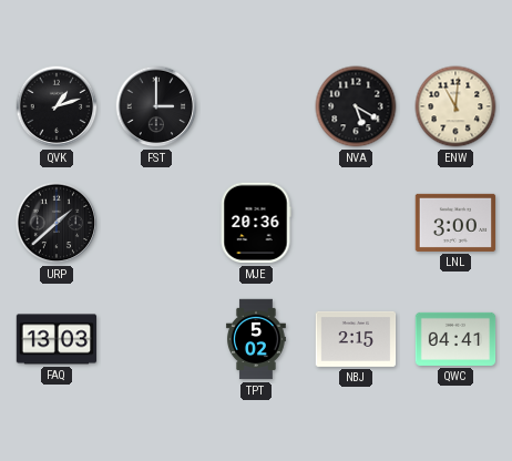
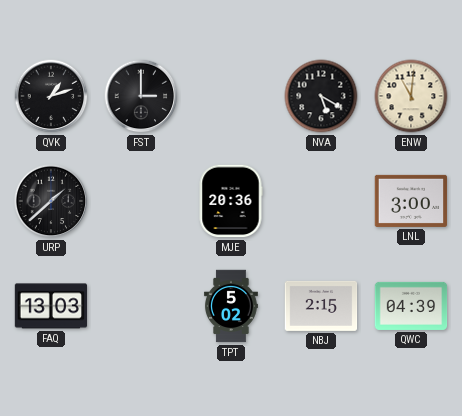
QWC: 04:41 -> 04:39 (411, 306)
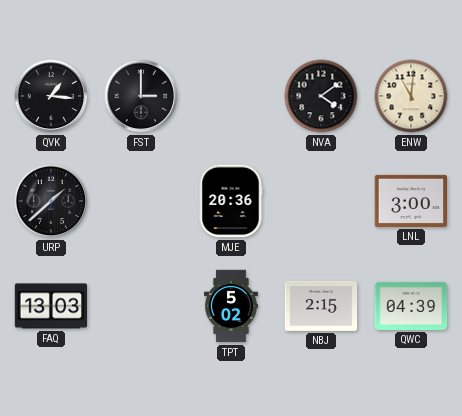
QVK: 1:12 -> 1:16 (51, 96)
NVA: 5:20 -> 4:09 (321, 96)
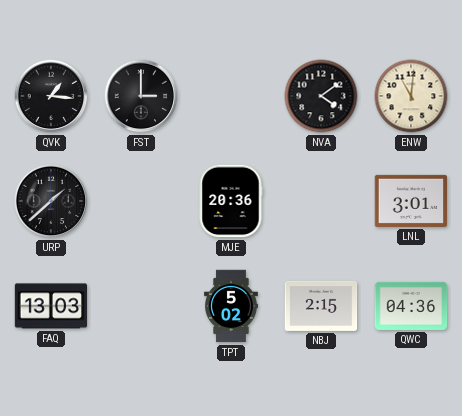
LNL: 3:00 -> 3:01 (411, 201)
QWC: 04:39 -> 04:36 (411, 306)
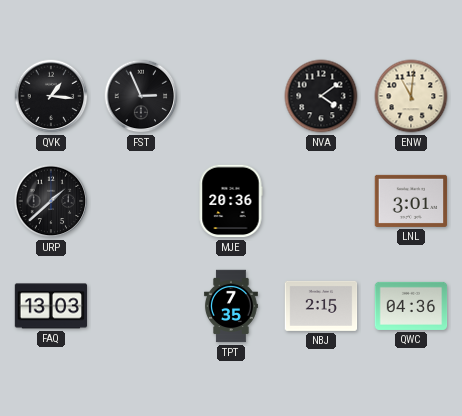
FST: 3:00 -> 2:56 (141, 96)
TPT: 5:02 -> 7:35 (231, 306)
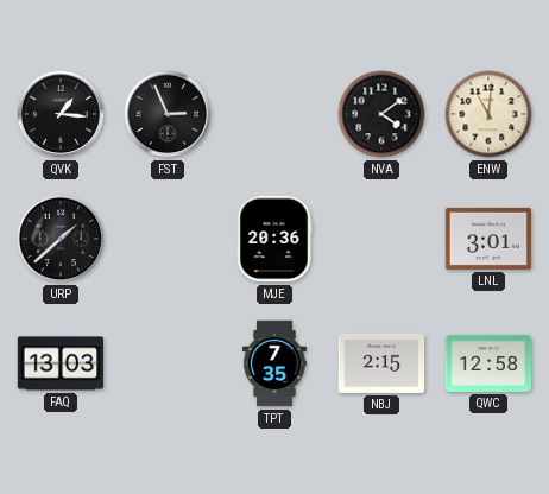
QWC: 04:36 -> 12:58 (488, 363)
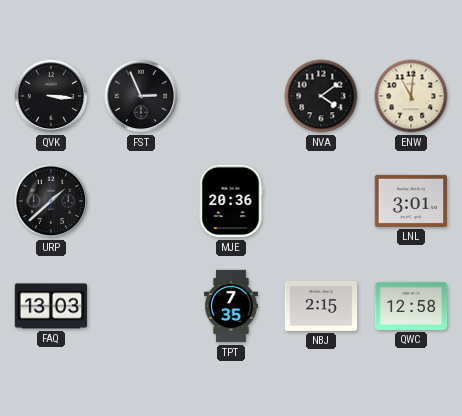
QVK: 1:16 -> 3:16 (51, 96)
